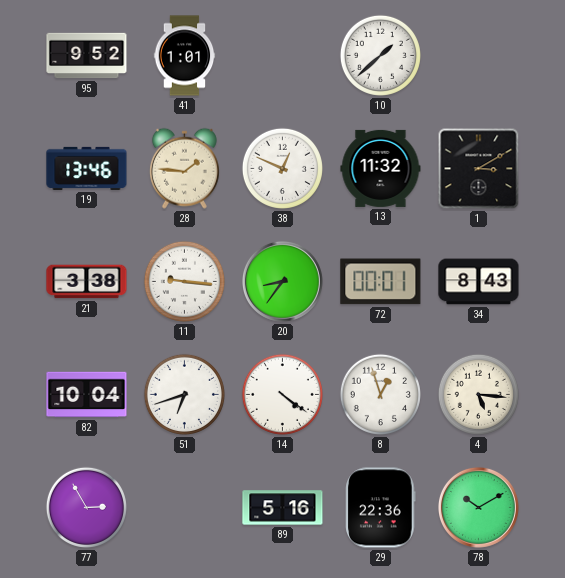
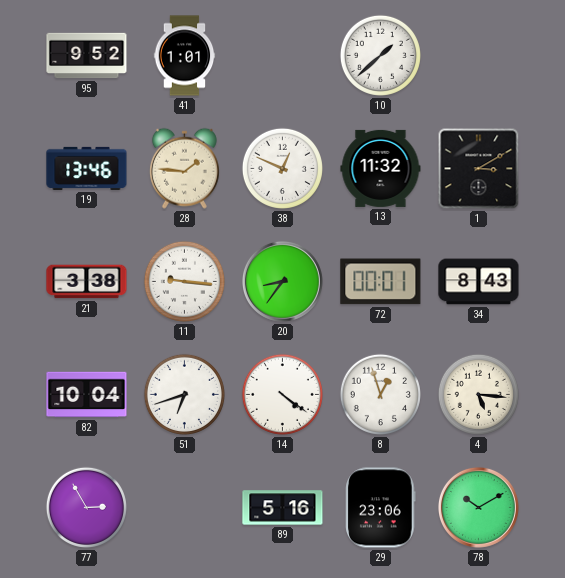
29: 22:36 -> 23:06 (381, 508)
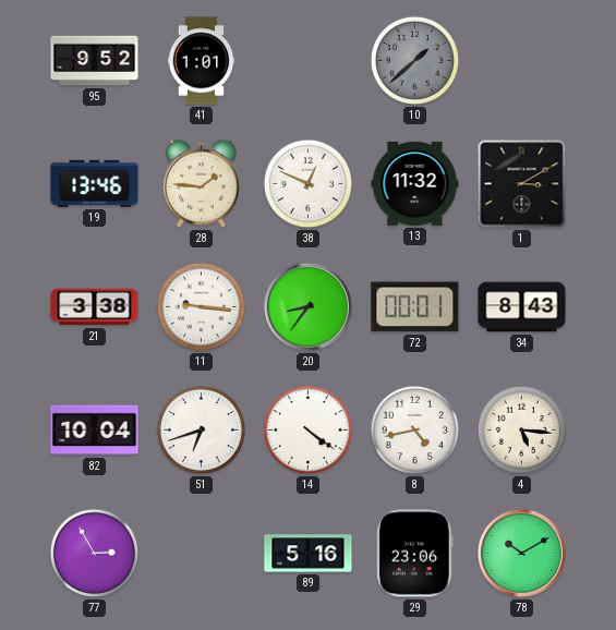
10 dial: white -> grey (414, 60)
8: 12:57 -> 4:43 (414, 429)
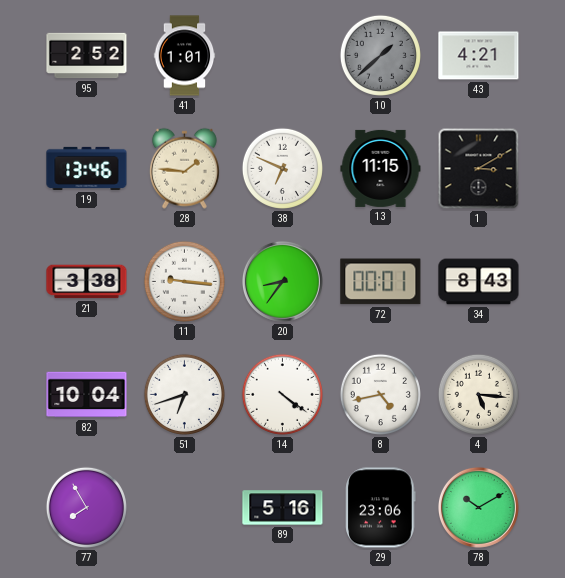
95: 9:52 -> 2:52 (87, 56)
43: none -> 4:21 (479, 56)
38: 12:49 -> 6:49 (282, 168)
13: 11:32 -> 11:15 (381, 168)
77: 2:55 -> 7:55 (86, 507)
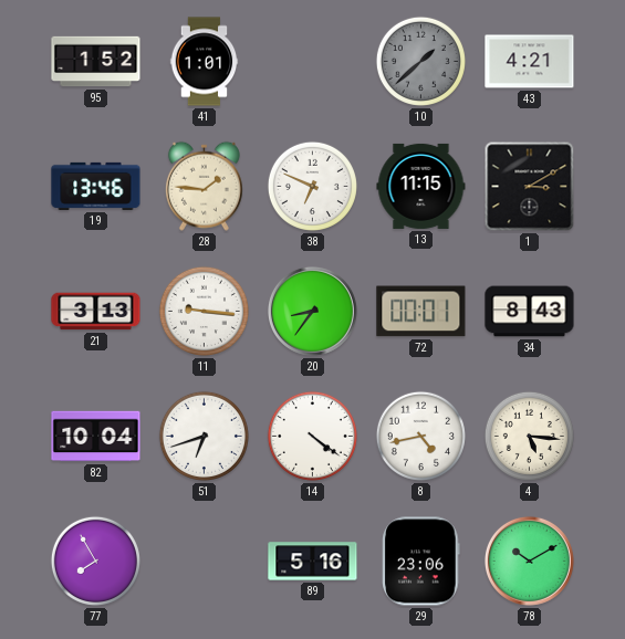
95: 2:52 -> 1:52 (96, 62)
21: 3:38 -> 3:13 (96, 312)
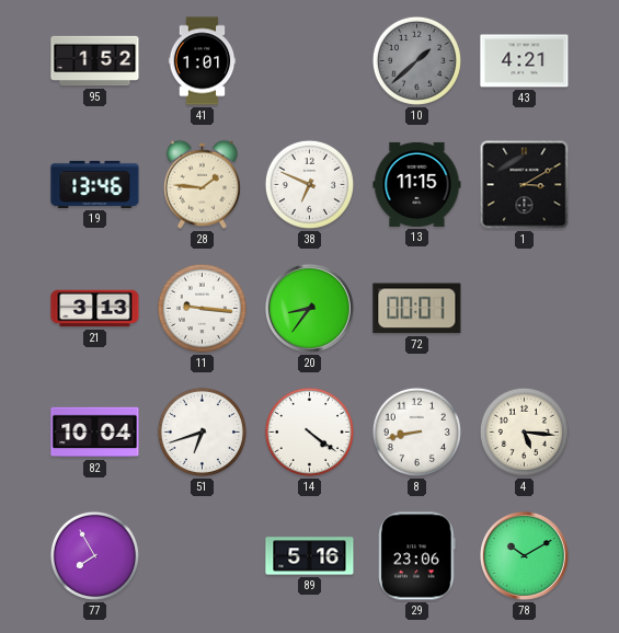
34: 8:43 -> none (530, 312)
8: 4:43 -> 8:43 (416, 431)
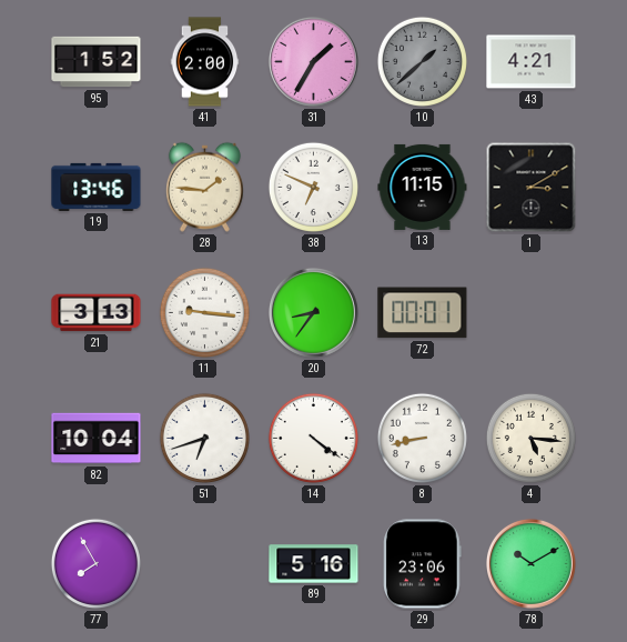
41: 1:01 -> 2:00 (205, 62)
31: none -> 1:35 (313, 61)
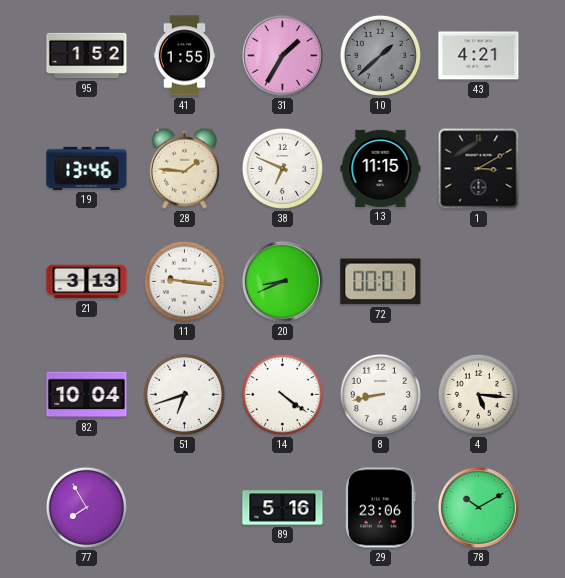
41: 2:00 -> 1:55 (185, 56)
20: 8:36 -> 8:41 (282, 281)
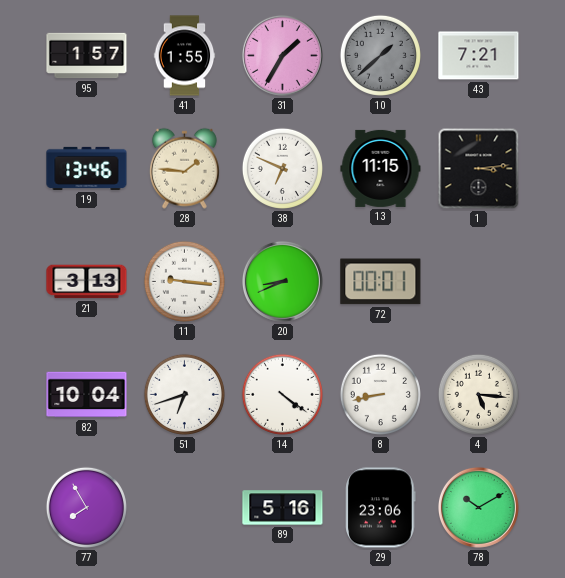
95: 1:52 -> 1:57 (87, 56)
43: 4:21 -> 7:21 (479, 56)
1: 3:10 -> 3:14 (479, 169)
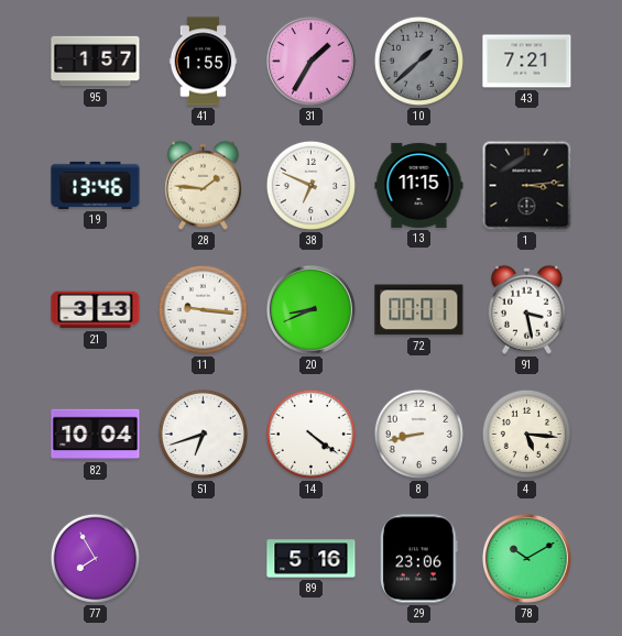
91: none -> 3:28 (526, 309)
